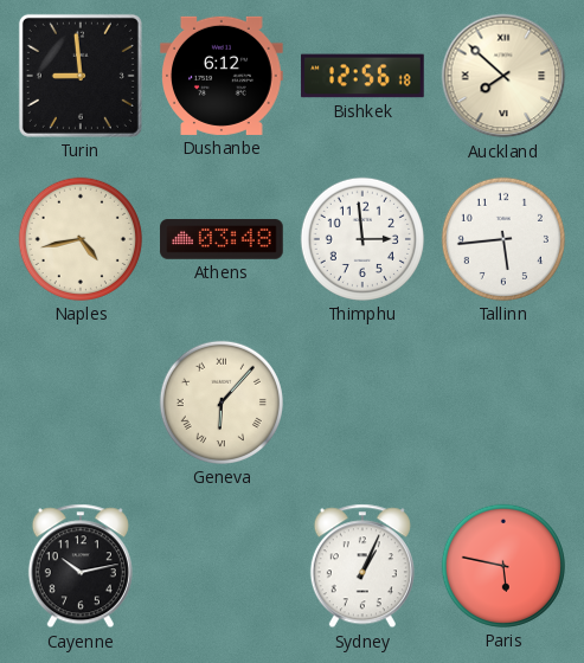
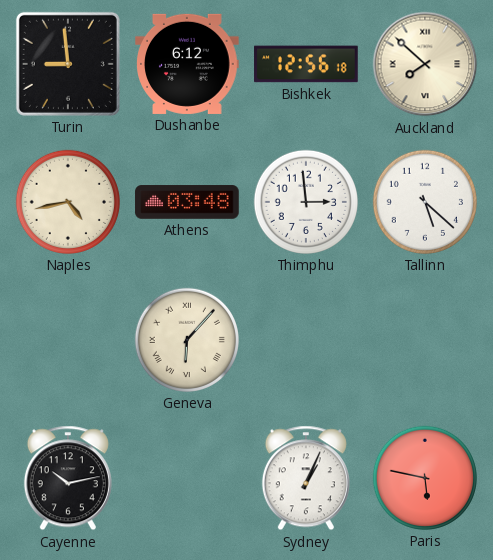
Tallinn: 5:44 -> 5:22 (425, 202)
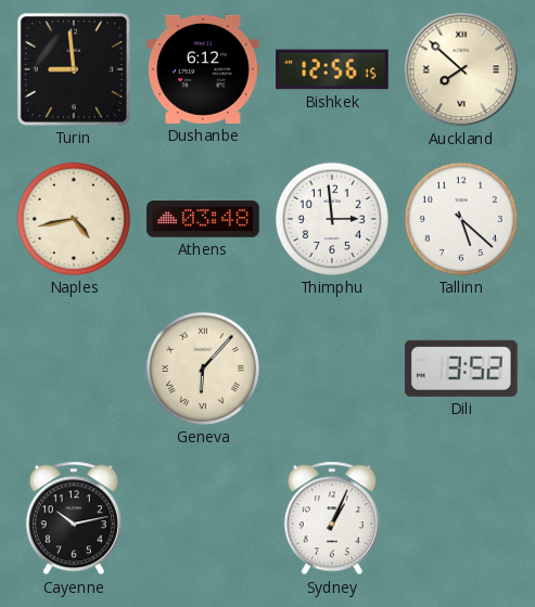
Bishkek: 12:56:18 -> 12:56:15 (332, 69)
Dili: none -> 3:52 (461, 369)
Paris: 5:47 -> none (425, 478)
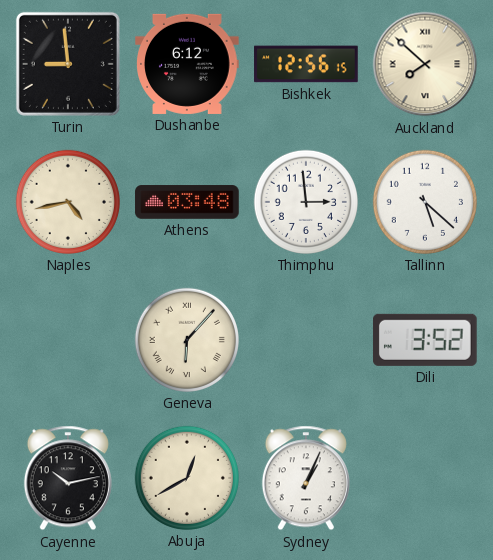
Abuja: none -> 12:40 (187, 478)
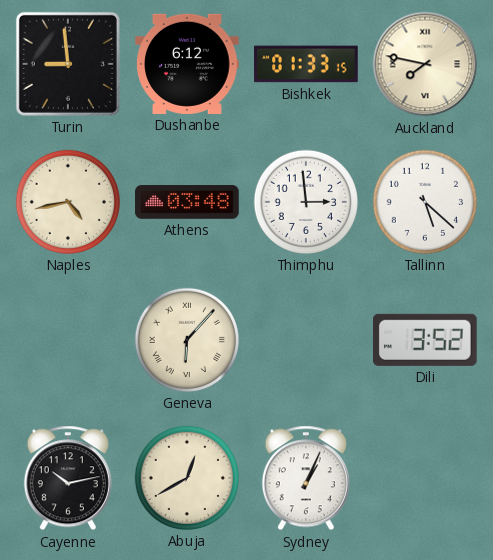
Bishkek: 12:56 -> 01:33 (306, 64)
Auckland: 7:52 -> 7:47 (425, 64)
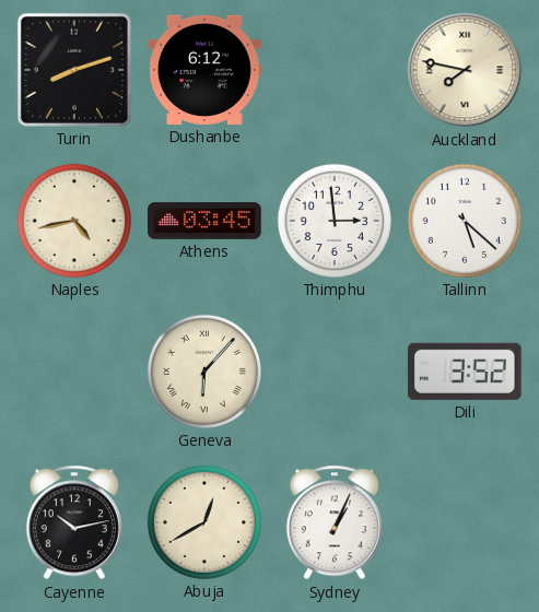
Turin: 8:59 -> 8:12 (74, 70)
Bishkek: 01:33 -> none (306, 64)
Athens: 03:48 -> 03:45 (204, 221)
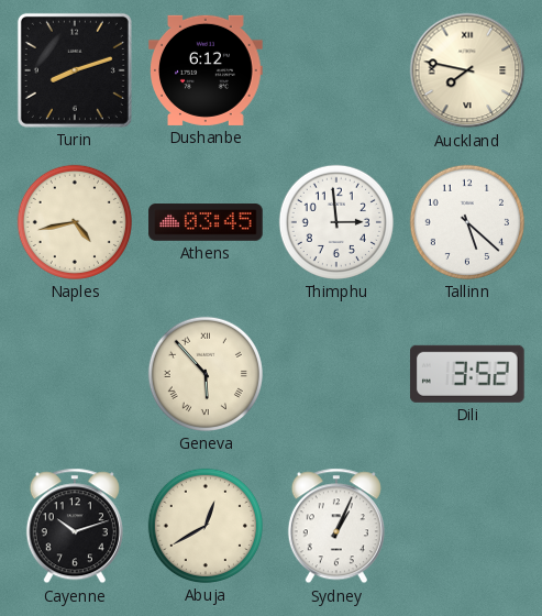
Geneva: 6:07 -> 5:53 (206, 374)
Cayenne: 10:13 -> 10:12 (75, 526)
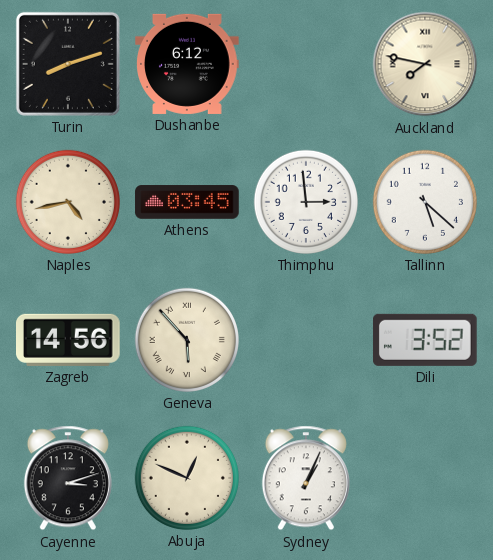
Zagreb: none -> 14:56 (69, 340)
Cayenne: 10:12 -> 3:12 (68, 478)
Abuja: 12:40 -> 12:49 (187, 478)
